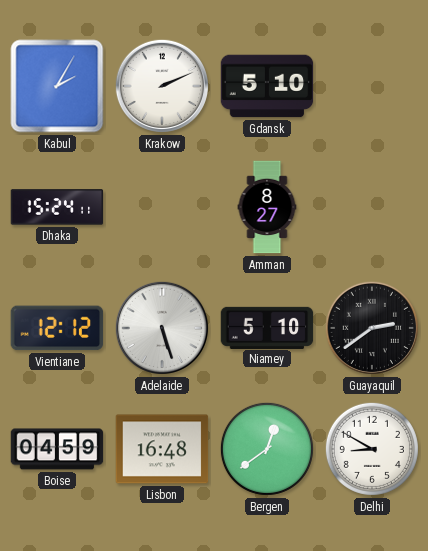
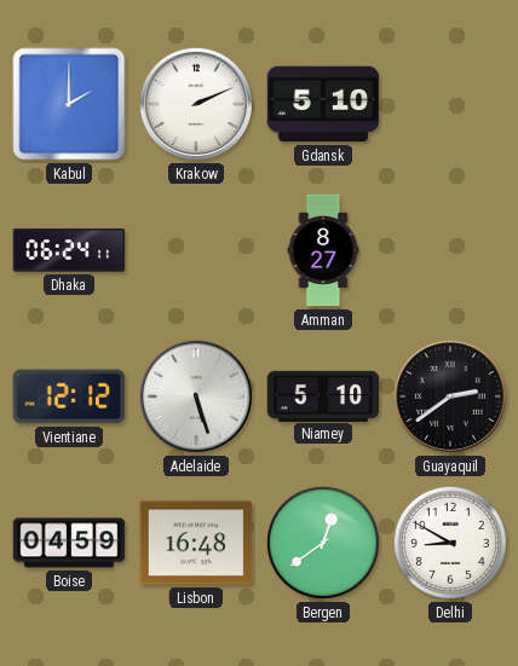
Kabul: 2:05 -> 2:00 (69, 104)
Dhaka: 15:24 -> 06:24 (69, 250)
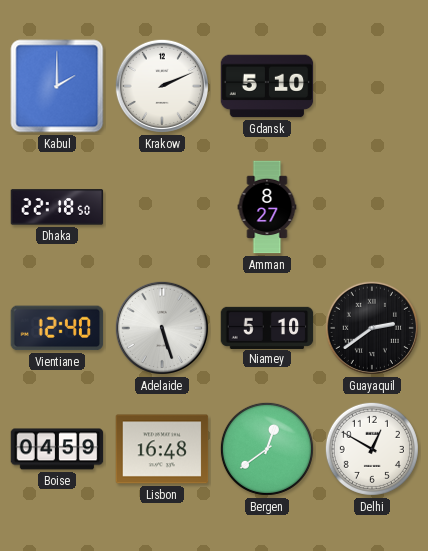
Dhaka: 06:24 -> 22:18 (57, 207)
Vientiane: 12:12 -> 12:40 (57, 328)
Delhi: 8:50 -> 12:50 (372, 449)
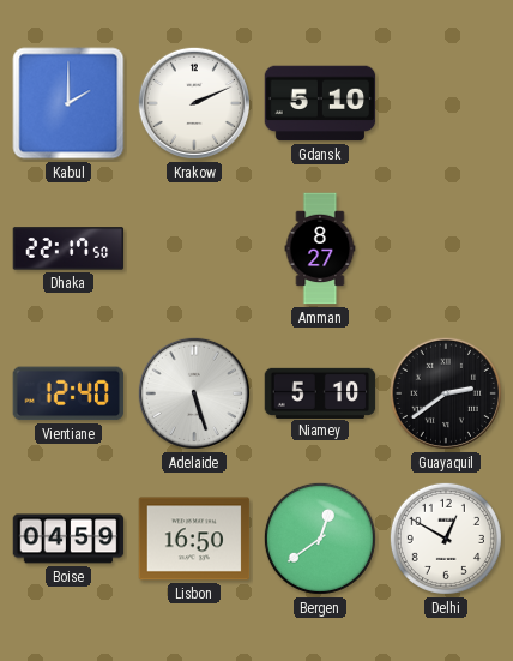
Dhaka: 22:18 -> 22:17 (68, 248)
Lisbon: 16:48 -> 16:50 (194, 539)
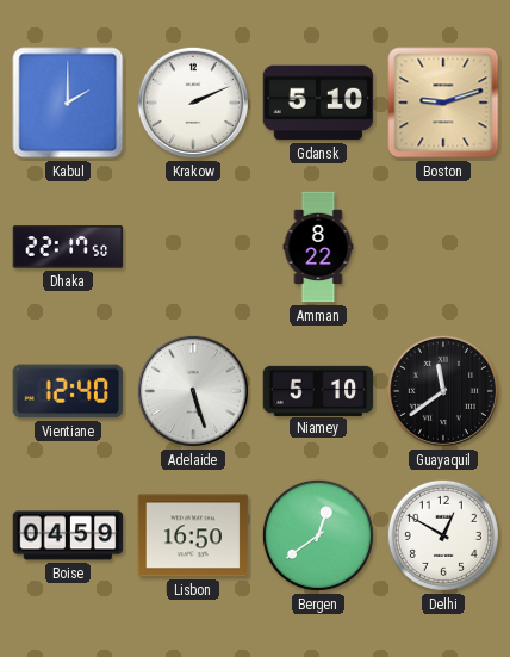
Boston: none -> 9:12 (443, 103)
Amman: 8:27 -> 8:22 (318, 247)
Guayaquil: 2:39 -> 11:39 (443, 391)
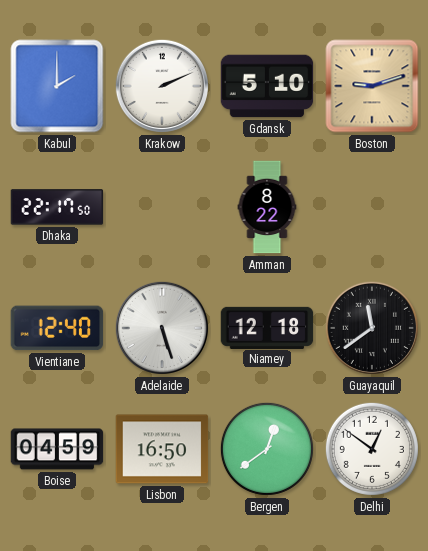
Niamey: 5:10 -> 12:18 (267, 327)
Delhi: 12:50 -> 12:51 (372, 449)
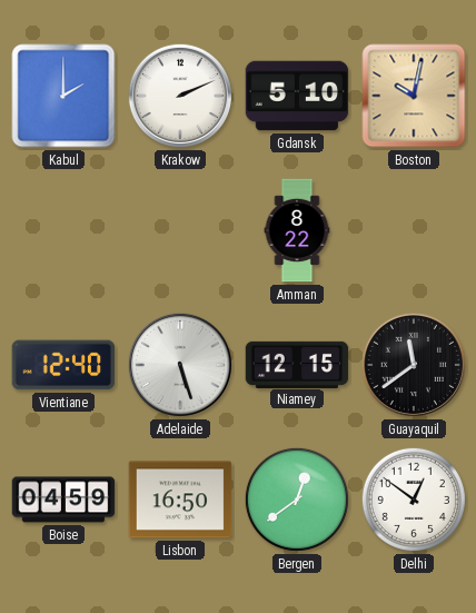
Boston: 9:12 -> 10:02 (414, 96)
Dhaka: 22:17 -> none (57, 207)
Niamey: 12:18 -> 12:15 (297, 364)
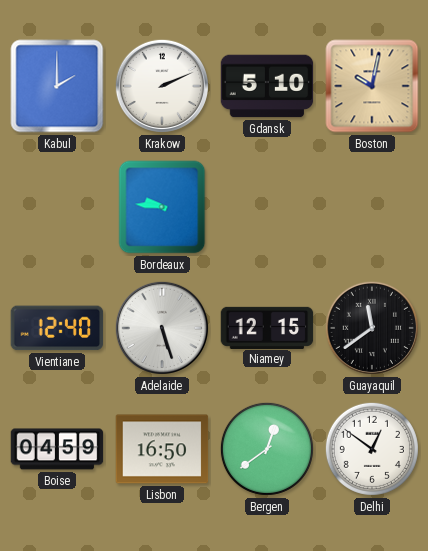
Bordeaux: none -> 9:46 (162, 207)
Amman: 8:22 -> none (297, 230)
